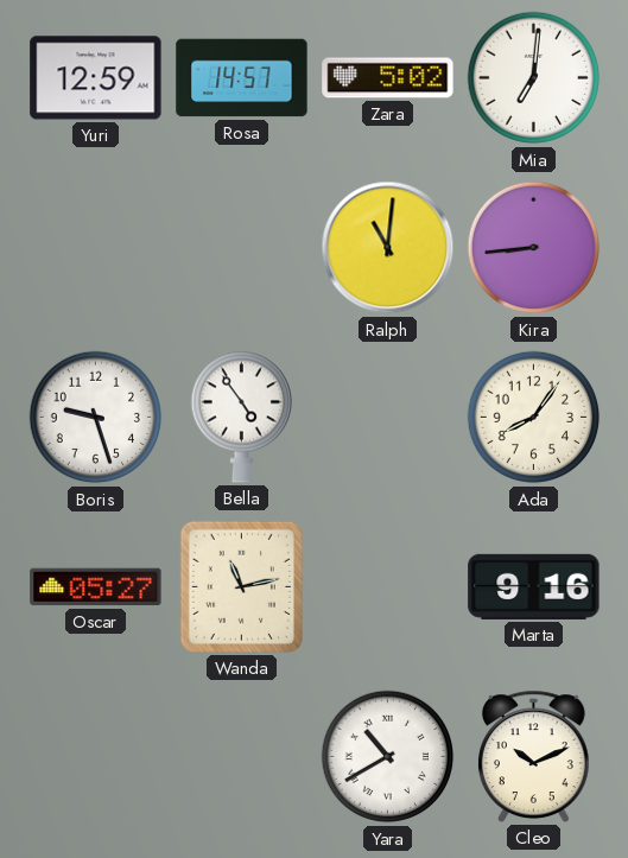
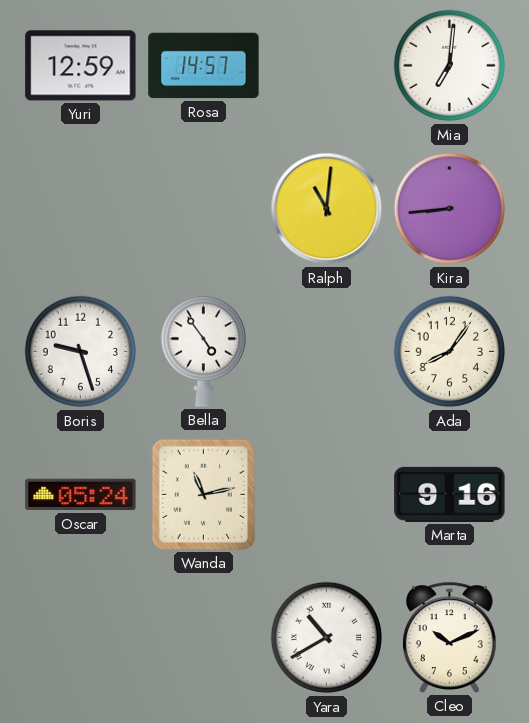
Zara: 5:02 -> none (388, 78)
Oscar: 05:27 -> 05:24 (81, 495)
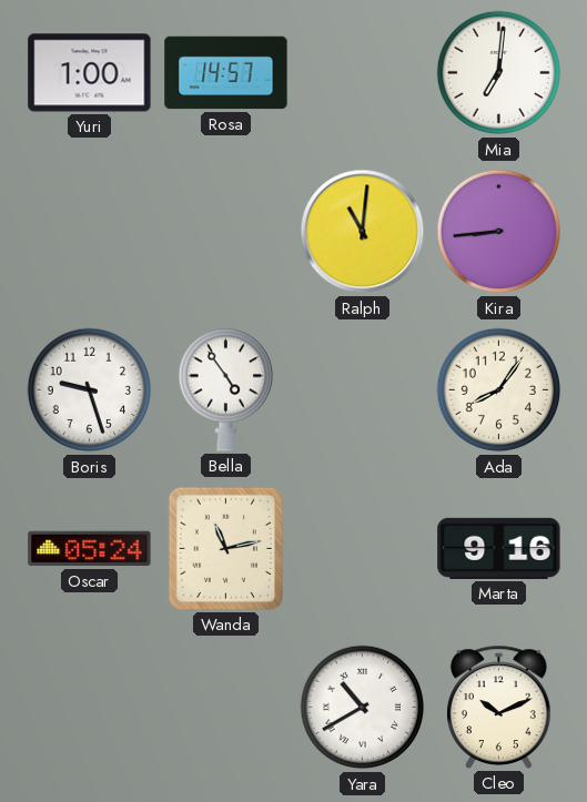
Yuri: 12:59 -> 1:00 (90, 73)
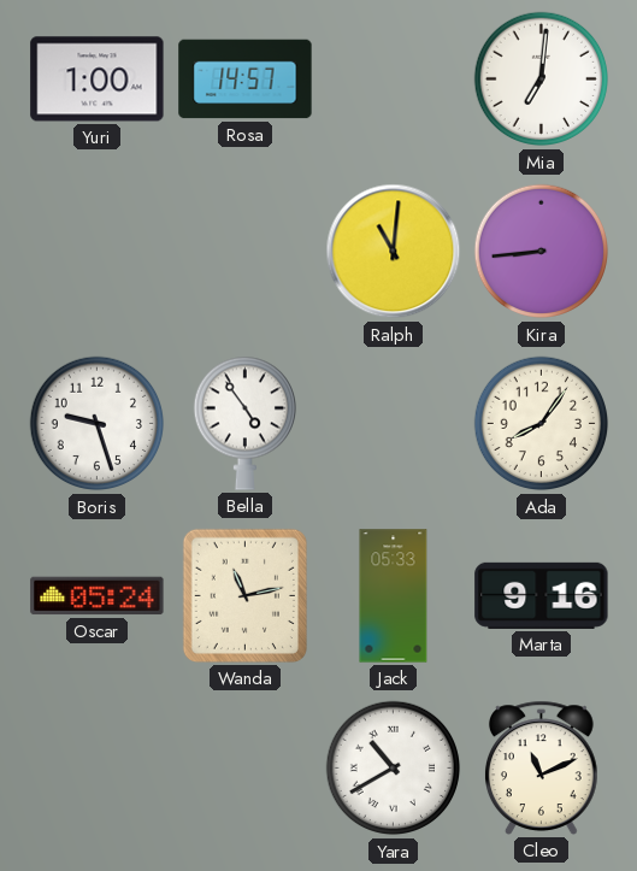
Jack: none -> 05:33 (394, 596)
Cleo: 10:11 -> 11:11 (542, 767)
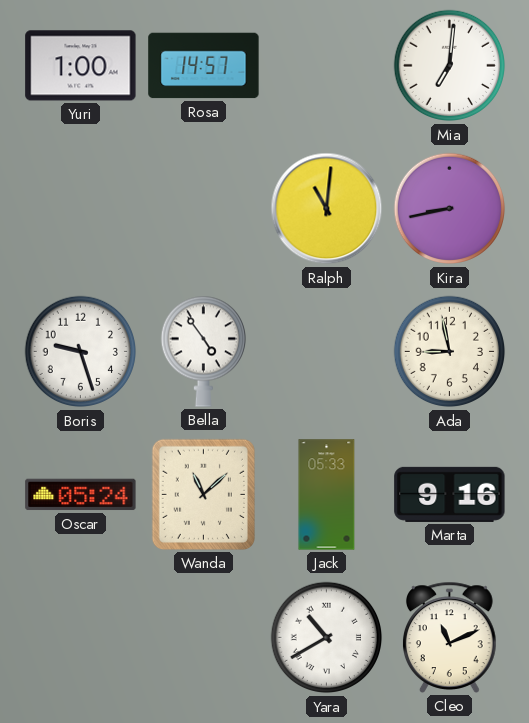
Kira: 8:44 -> 8:43 (450, 209)
Ada: 8:06 -> 8:58 (450, 352)
Wanda: 11:13 -> 11:08 (203, 494)
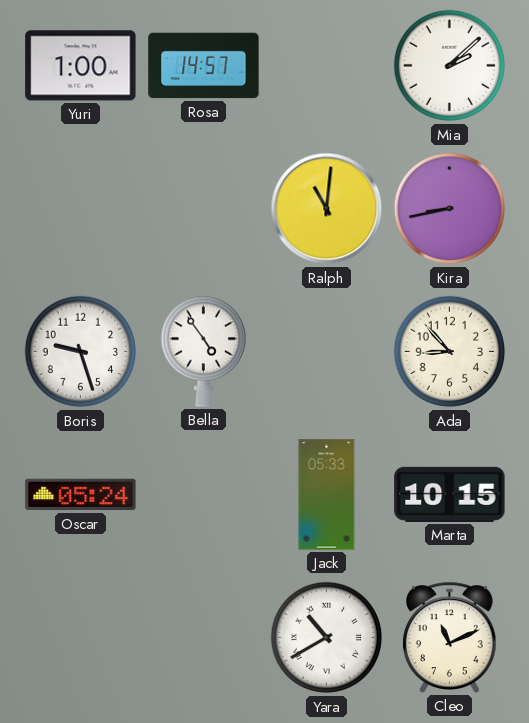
Mia: 7:01 -> 2:08 (450, 66)
Ada: 8:58 -> 8:53 (450, 352)
Wanda: 11:08 -> none (203, 494)
Marta: 9:16 -> 10:15 (450, 494)
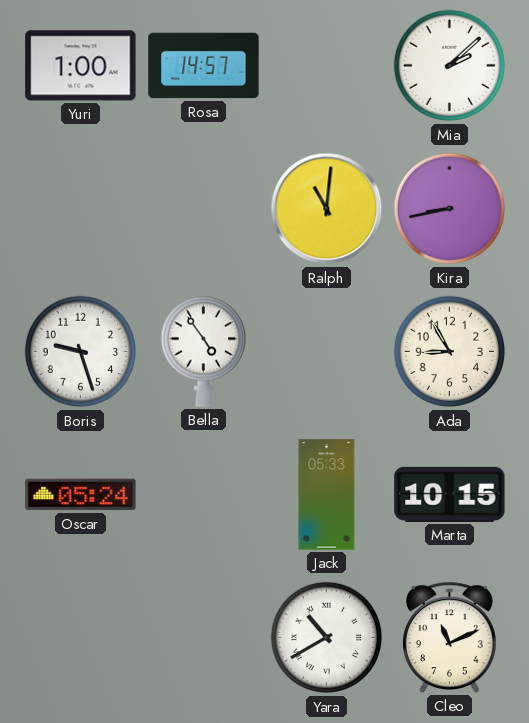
Ada: 8:53 -> 8:55 (450, 352)
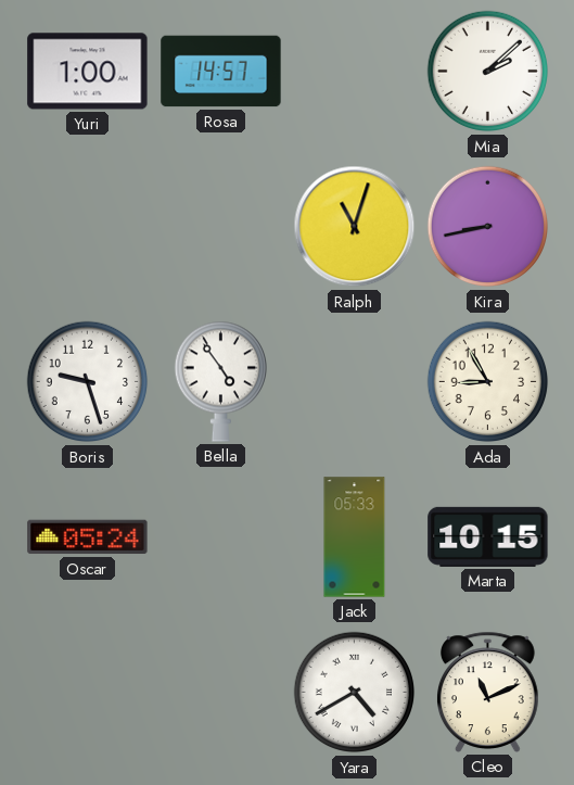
Ralph: 11:01 -> 11:03 (355, 227)
Yara: 10:40 -> 4:40 (355, 693)
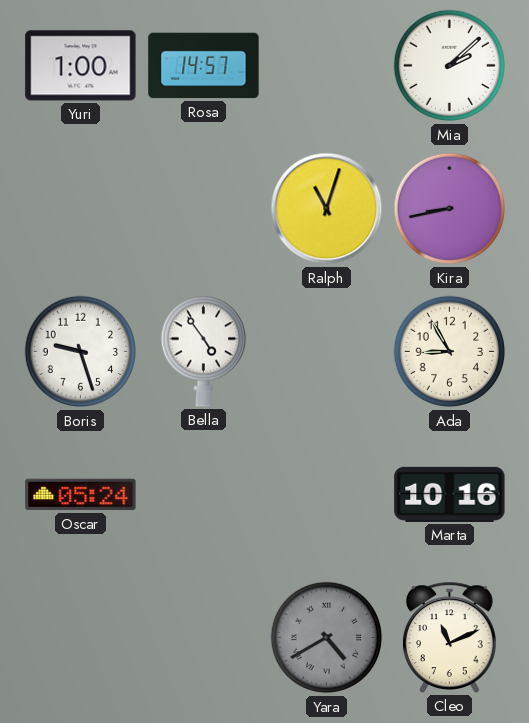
Jack: 05:33 -> none (355, 537)
Marta: 10:15 -> 10:16 (450, 494)
Yara dial: white -> grey (327, 638)
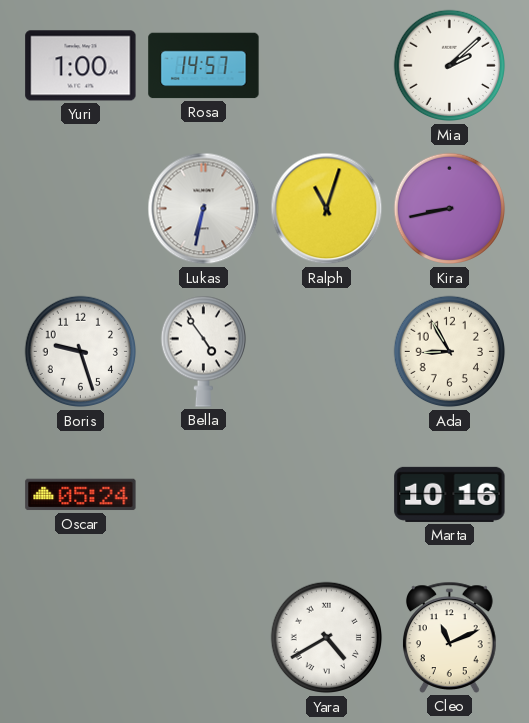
Lukas: none -> 6:32 (204, 209)
Yara dial: grey -> white (327, 638)
